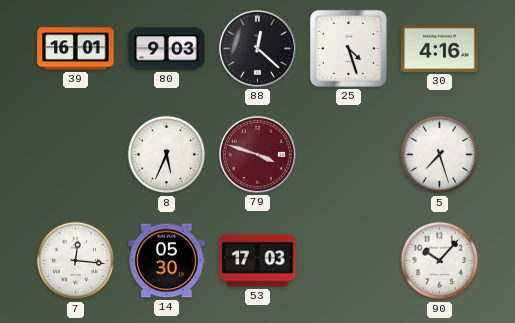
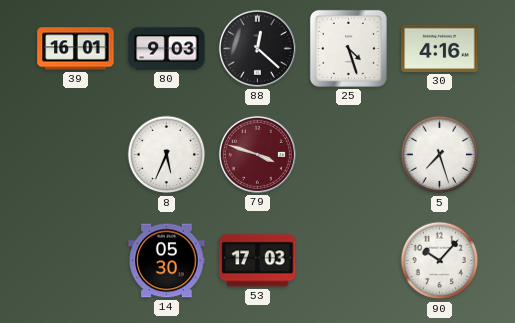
7: 12:16 -> none (76, 261)
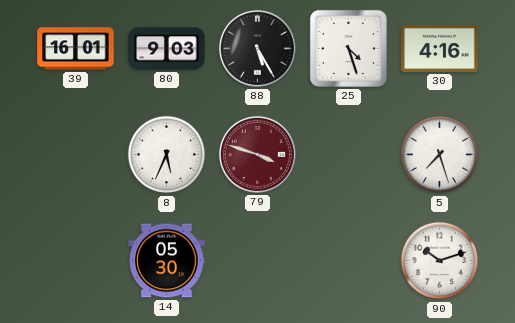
88: 12:22 -> 5:25 (257, 48)
53: 17:03 -> none (258, 261)
90: 10:07 -> 10:12 (440, 261)
